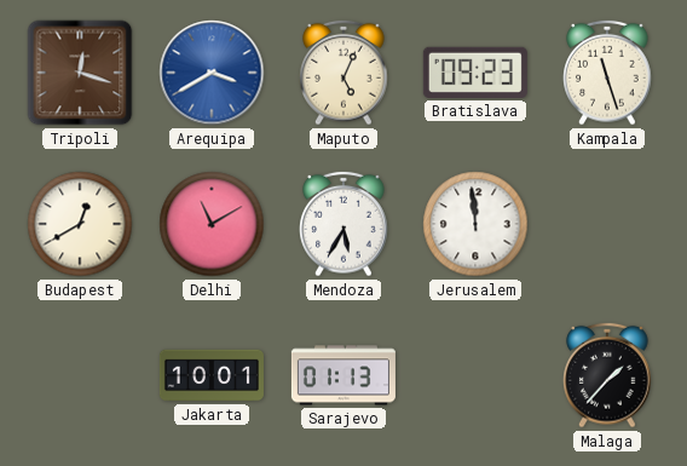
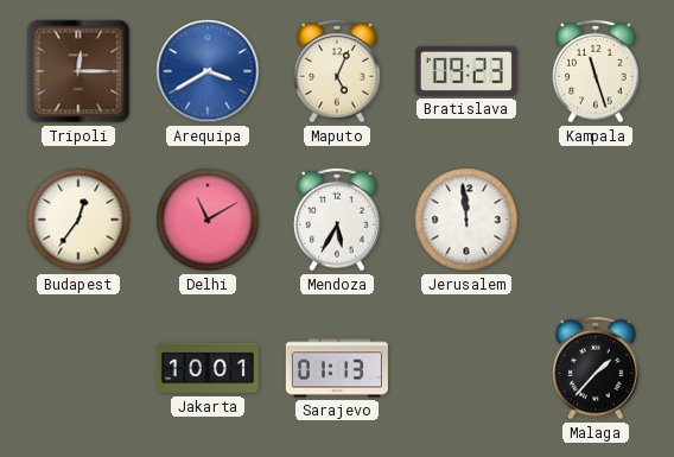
Tripoli: 12:18 -> 12:15 (78, 71)
Budapest: 12:40 -> 12:36 (78, 220)
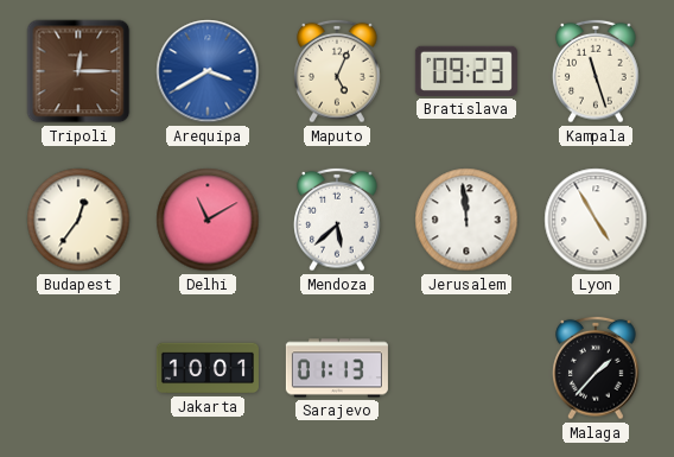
Mendoza: 5:35 -> 5:38 (337, 220)
Lyon: none -> 4:55 (596, 220)
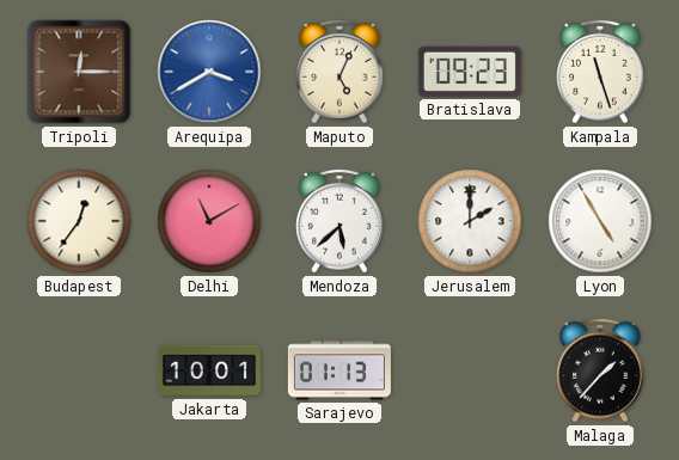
Jerusalem: 11:59 -> 2:00 (470, 221)
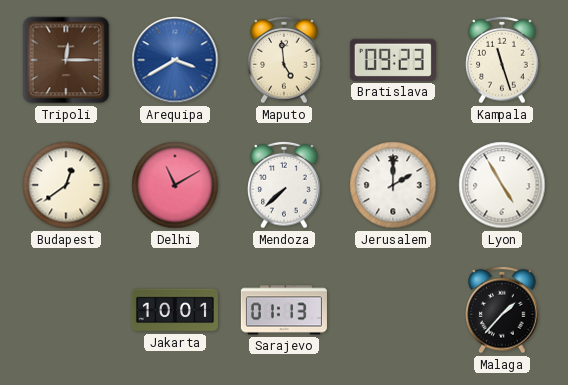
Maputo: 5:04 -> 4:59 (284, 60)
Budapest: 12:36 -> 12:39 (66, 185)
Mendoza: 5:38 -> 7:38 (284, 185)
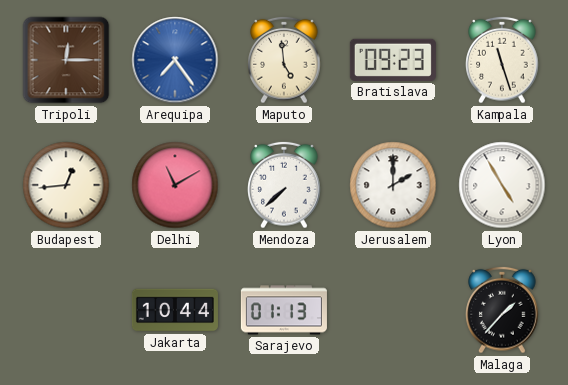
Arequipa: 3:40 -> 7:24 (175, 60)
Budapest: 12:39 -> 12:44 (66, 185)
Jakarta: 10:01 -> 10:44 (175, 310)
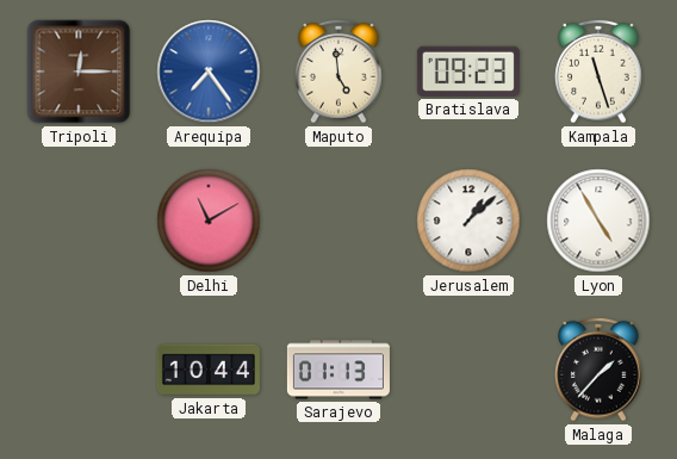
Budapest: 12:44 -> none (66, 185)
Mendoza: 7:38 -> none (284, 185)
Jerusalem: 2:00 -> 1:08 (468, 221)
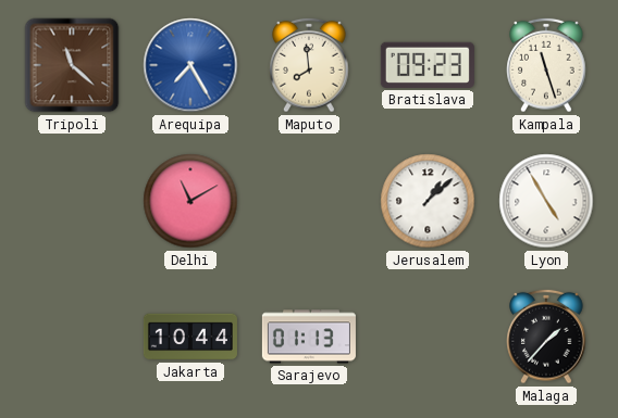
Tripoli: 12:15 -> 11:22 (72, 65)
Arequipa: 7:24 -> 7:25 (190, 65)
Maputo: 4:59 -> 7:59 (309, 65)
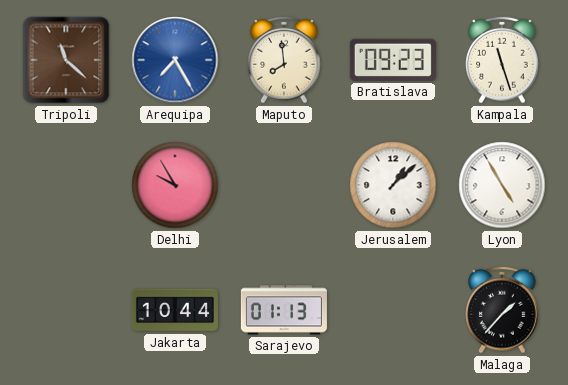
Delhi: 11:10 -> 9:55 (175, 185)
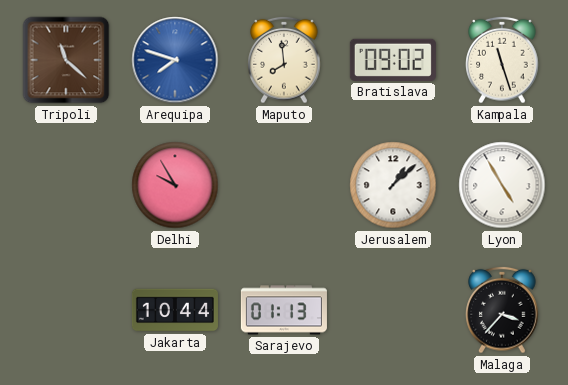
Arequipa: 7:25 -> 7:48 (175, 60)
Bratislava: 09:23 -> 09:02 (393, 60)
Malaga: 1:37 -> 3:37 (502, 310)
